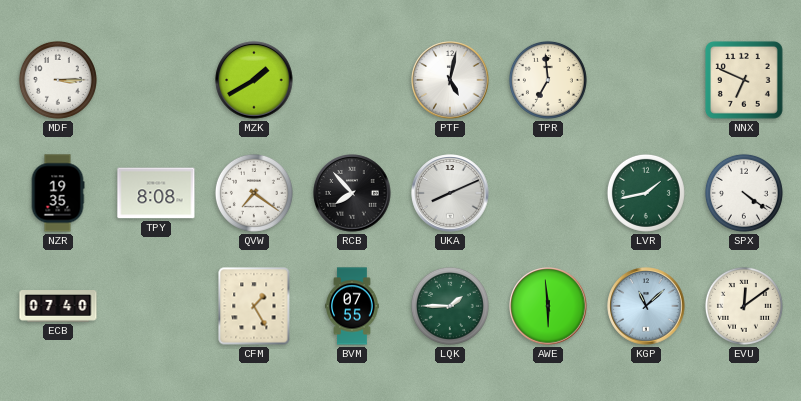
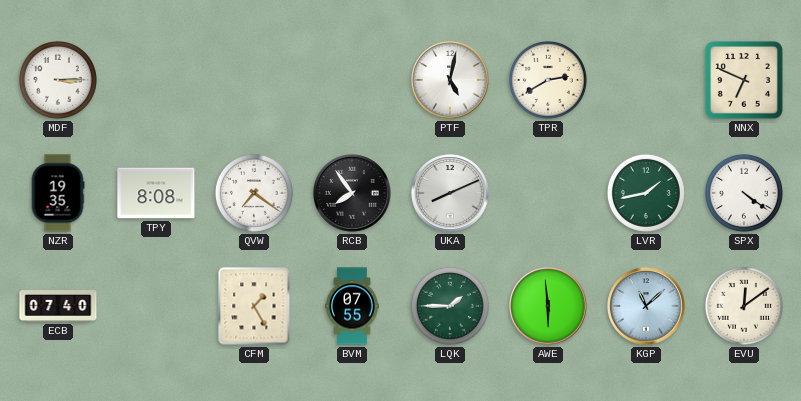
MZK: 1:40 -> none (254, 80)
TPR: 6:59 -> 2:40 (548, 80)
RCB: 7:53 -> 7:54 (352, 193)
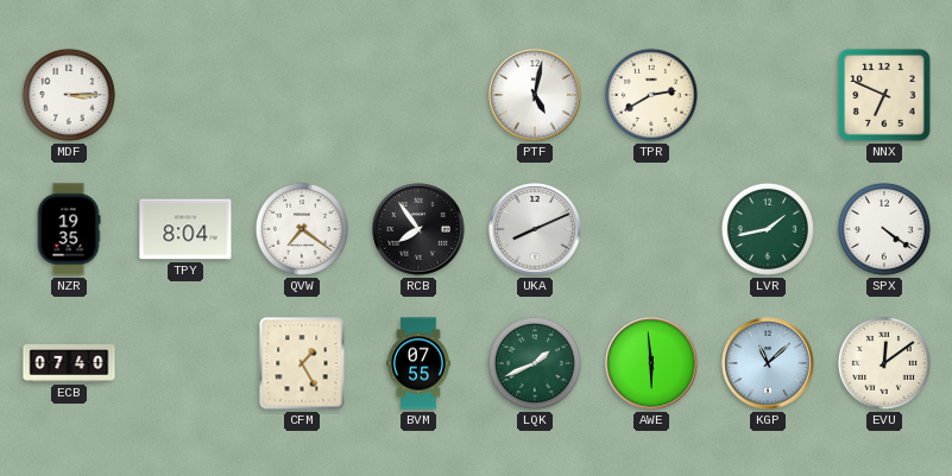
TPY: 8:08 -> 8:04 (185, 229)
LQK: 1:45 -> 1:41 (535, 363)
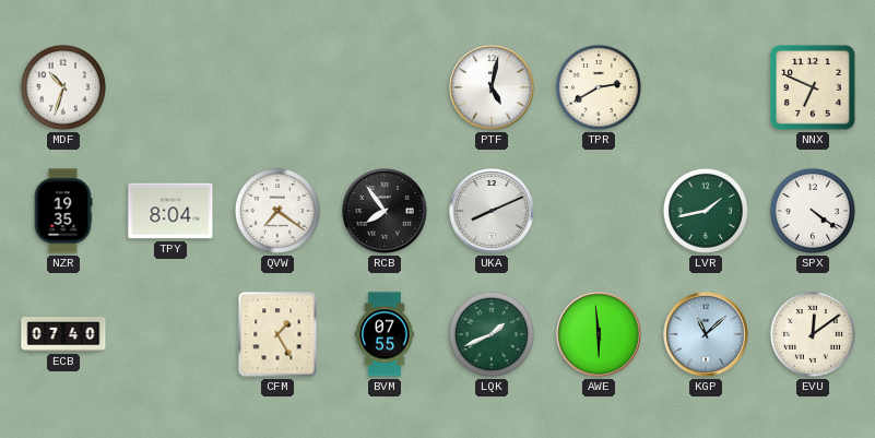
MDF: 3:15 -> 10:33 (63, 87)
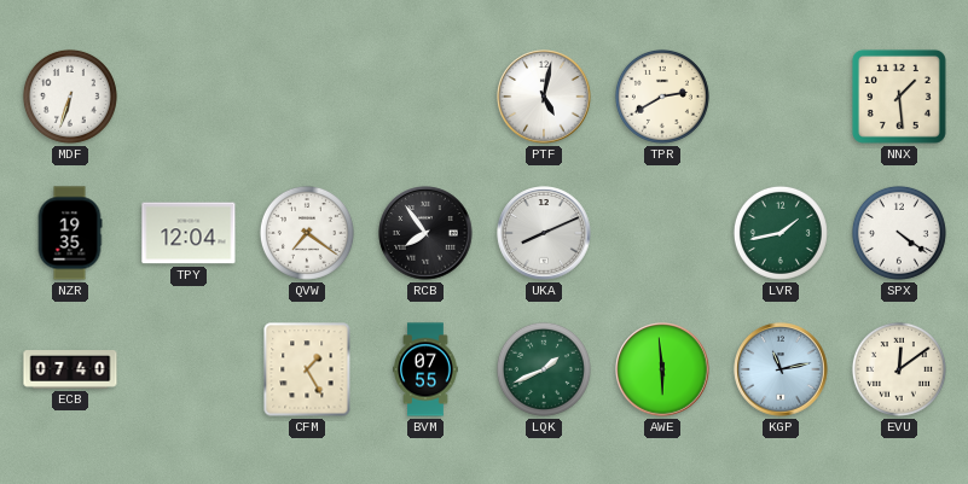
MDF: 10:33 -> 6:33 (70, 97)
NNX: 6:49 -> 1:29 (899, 97)
TPY: 8:04 -> 12:04 (189, 233)
KGP: 11:08 -> 11:13 (781, 369)
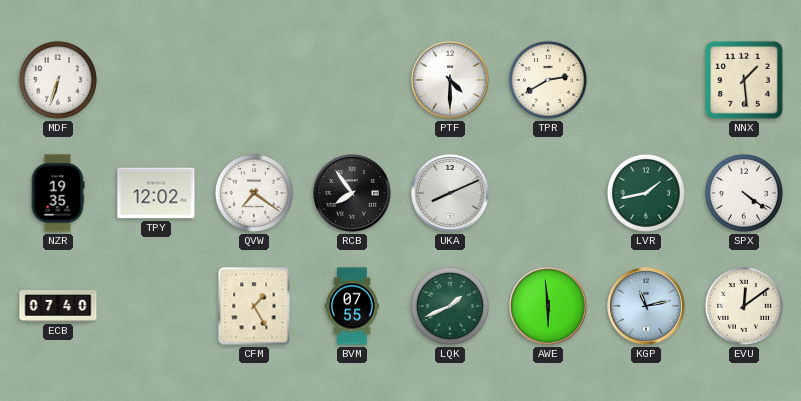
PTF: 5:02 -> 4:30 (450, 80)
TPY: 12:04 -> 12:02 (156, 193)
